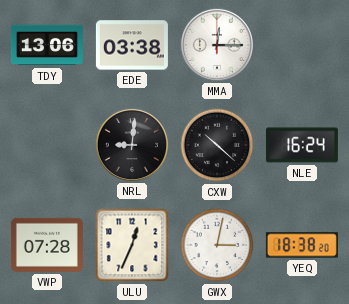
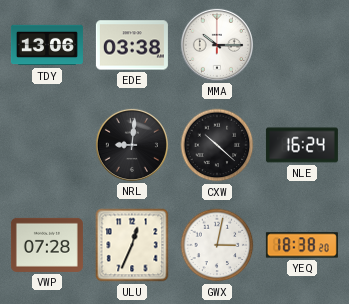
MMA: 12:15 -> 10:15 (217, 45)
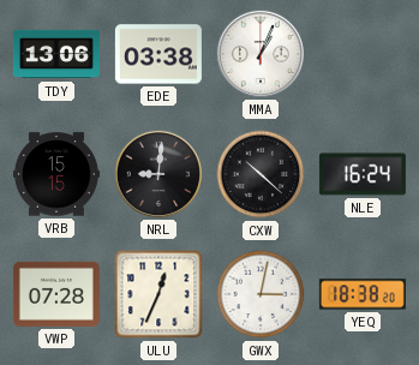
MMA: 10:15 -> 1:04 (261, 54)
VRB: none -> 15:15 (56, 174)
